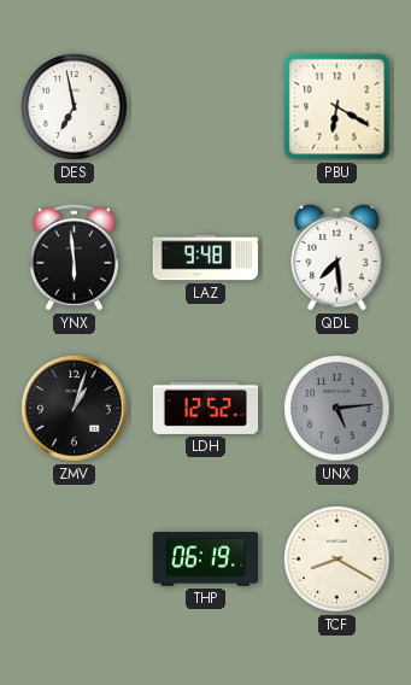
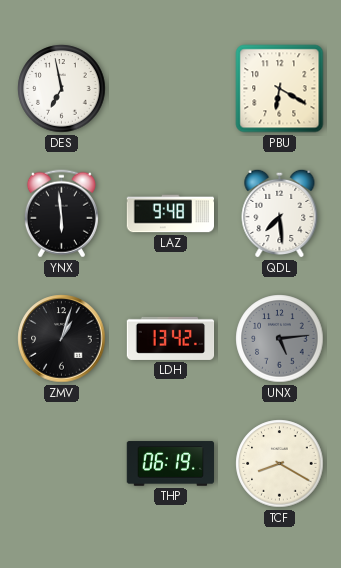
LDH: 12:52 -> 13:42 (171, 338)
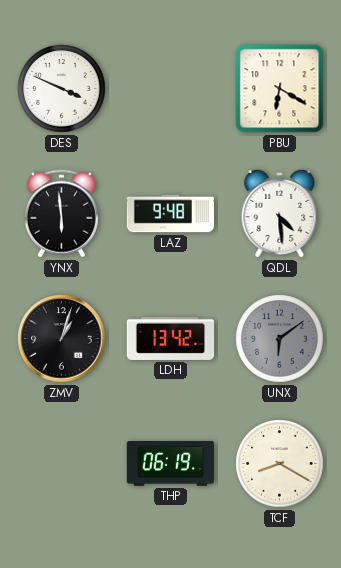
DES: 6:58 -> 3:49 (62, 89)
QDL: 7:29 -> 4:29 (280, 213)
UNX: 5:14 -> 6:09 (280, 339)
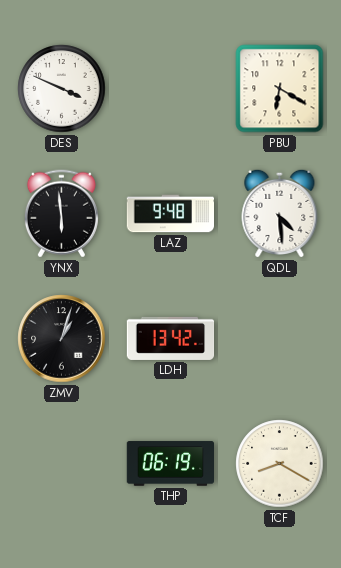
UNX: 6:09 -> none (280, 339)
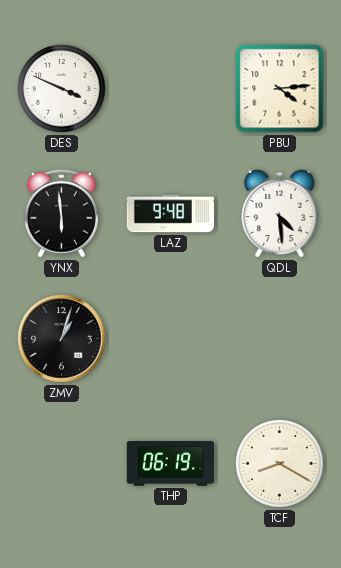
PBU: 6:20 -> 4:14 (280, 89)
LDH: 13:42 -> none (171, 338)
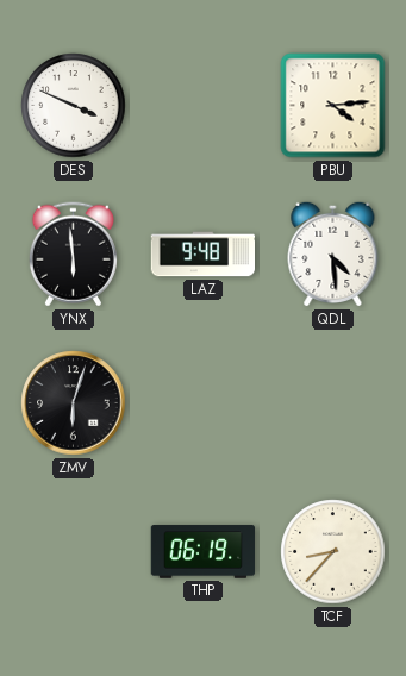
ZMV: 1:03 -> 6:03 (74, 403)
TCF: 8:20 -> 8:37 (333, 552)
